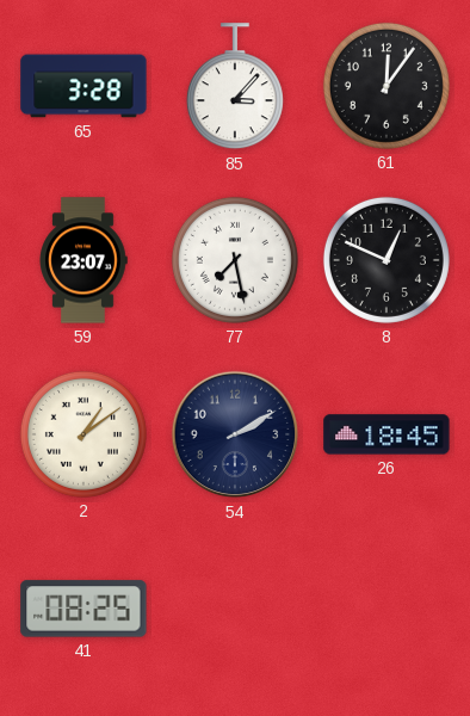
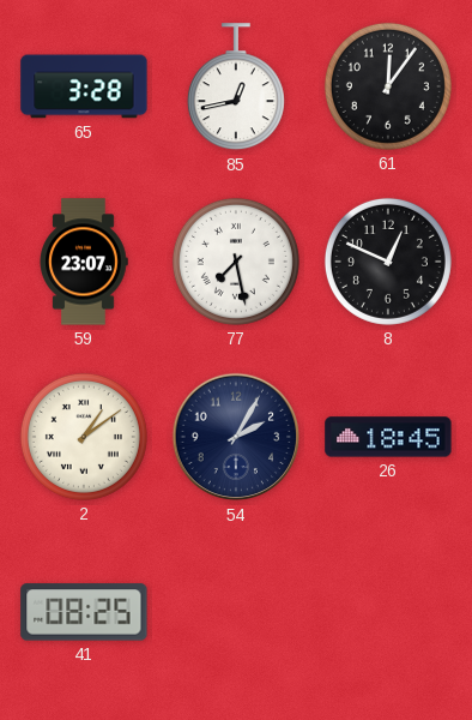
85: 3:07 -> 12:43 (236, 88)
54: 2:10 -> 2:05 (236, 437)
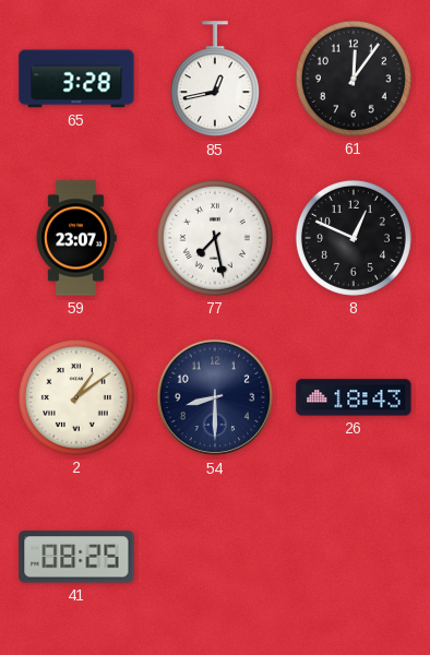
54: 2:05 -> 8:30 (215, 397)
26: 18:45 -> 18:43 (354, 397)
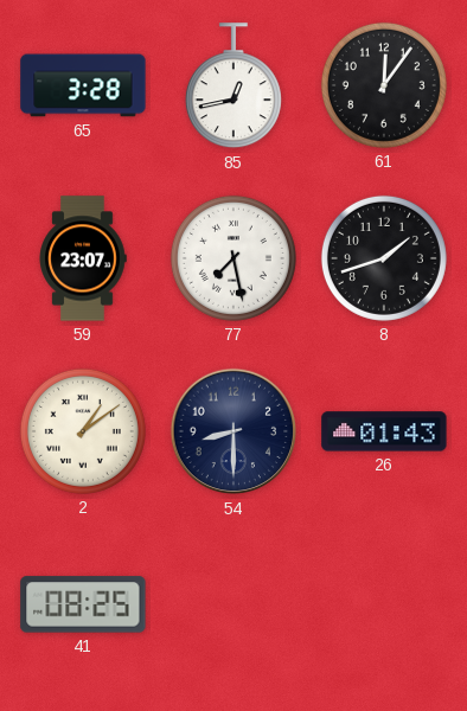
8: 12:49 -> 1:42 (384, 258)
26: 18:43 -> 01:43 (384, 431)
